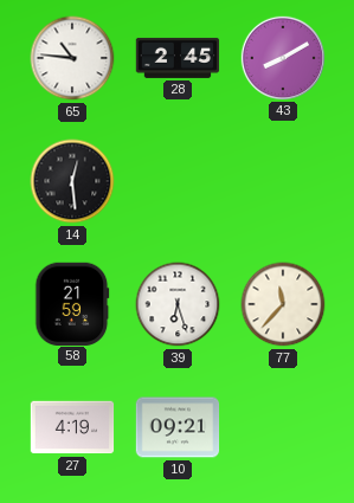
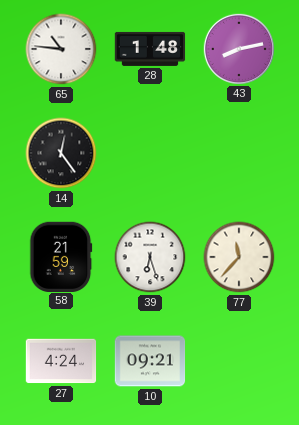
28: 2:45 -> 1:48 (150, 49)
43: 8:10 -> 8:13 (238, 48)
14: 12:29 -> 12:24 (61, 153)
27: 4:19 -> 4:24 (61, 361)
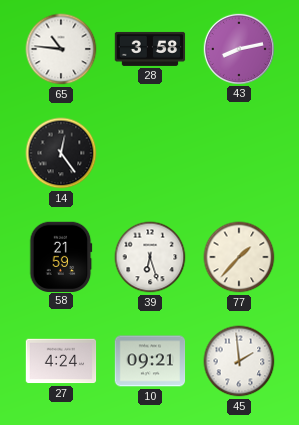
28: 1:48 -> 3:58 (150, 49)
77: 11:37 -> 1:37 (239, 257)
45: none -> 1:59 (239, 361)
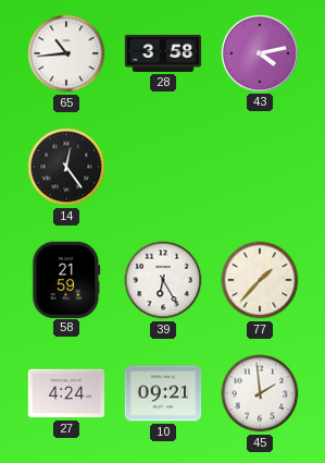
65: 10:46 -> 10:44 (66, 53)
43: 8:13 -> 4:13 (259, 52)
39: 6:27 -> 6:25 (163, 280)
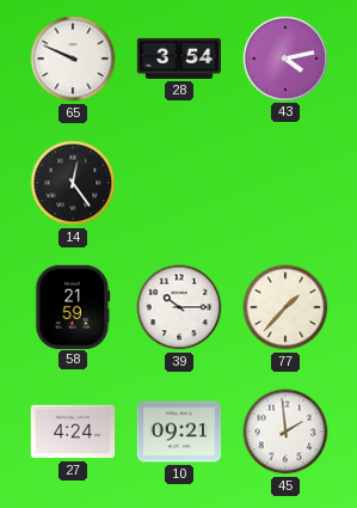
65: 10:44 -> 9:49 (73, 59)
28: 3:58 -> 3:54 (179, 59)
39: 6:25 -> 10:15 (179, 307)
